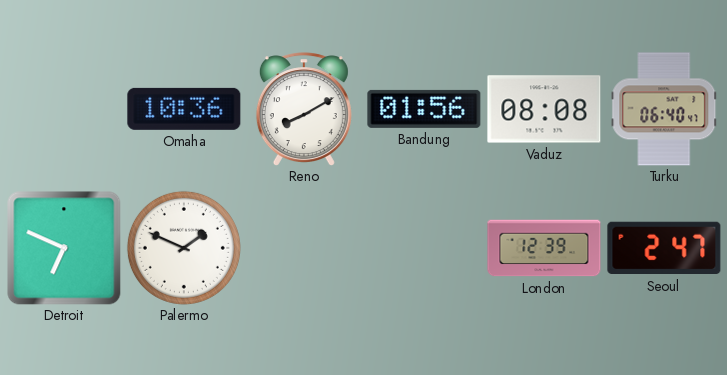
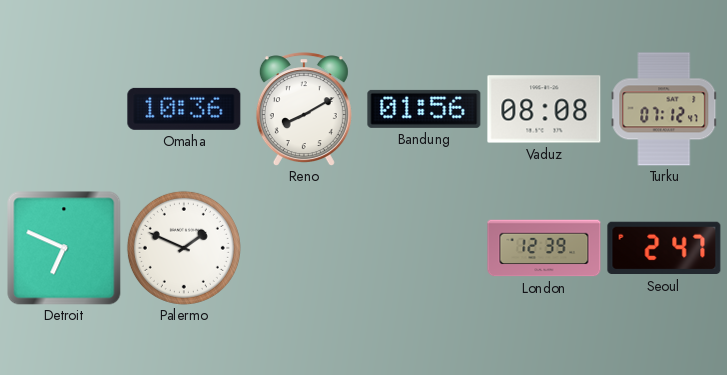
Turku: 06:40 -> 07:12 (664, 109)
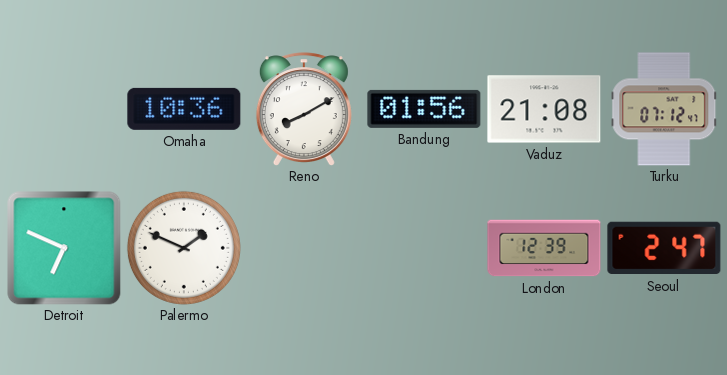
Vaduz: 08:08 -> 21:08 (544, 109)
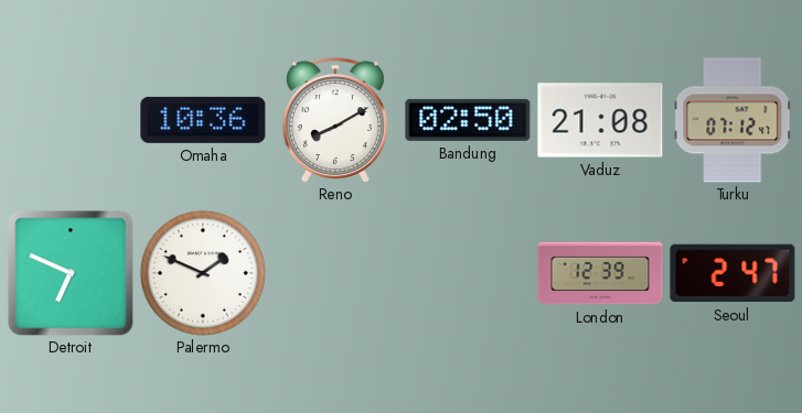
Bandung: 01:56 -> 02:50 (468, 120)
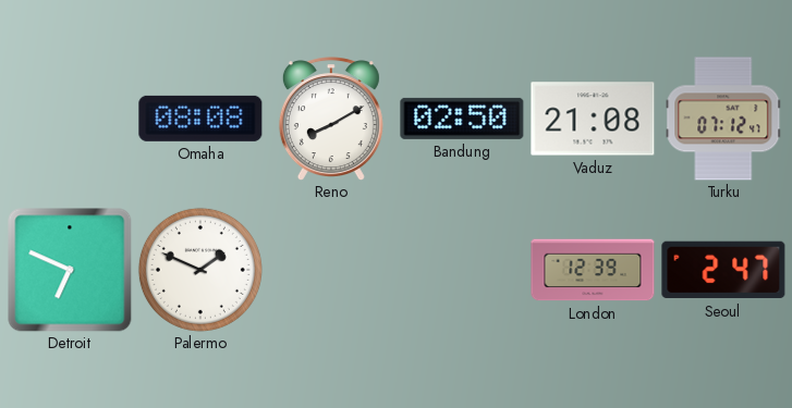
Omaha: 10:36 -> 08:08 (200, 119)
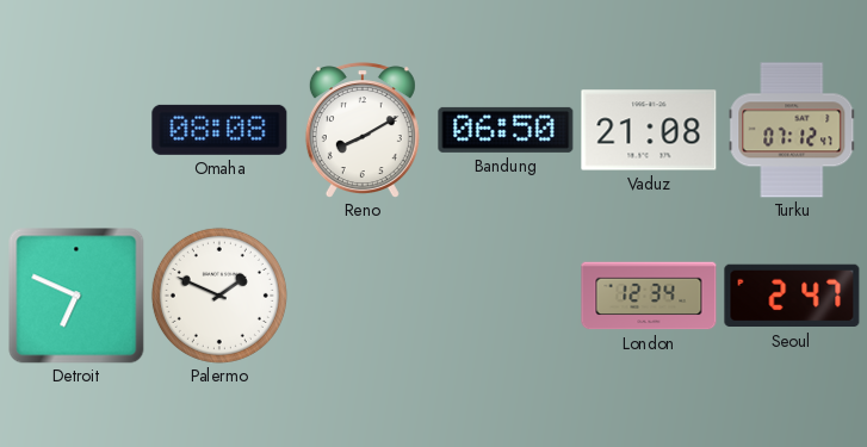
Bandung: 02:50 -> 06:50 (506, 130)
London: 12:39 -> 12:34 (649, 296)
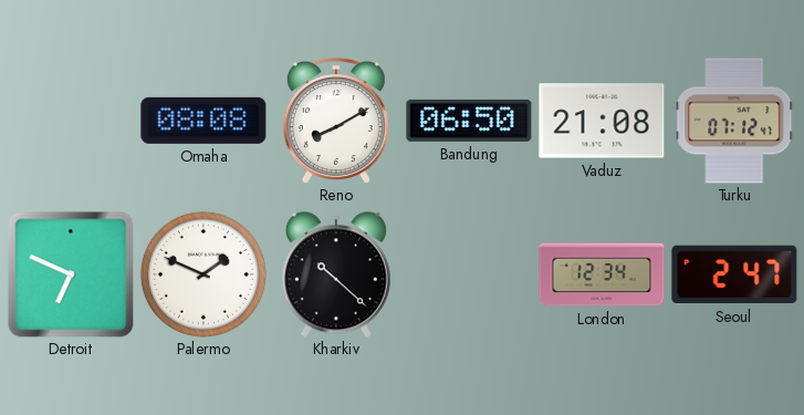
Kharkiv: none -> 10:22 (336, 274)
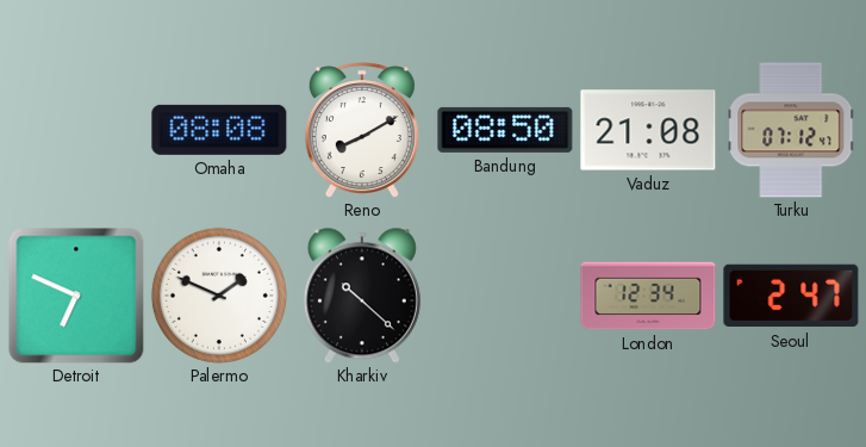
Bandung: 06:50 -> 08:50 (505, 130)
